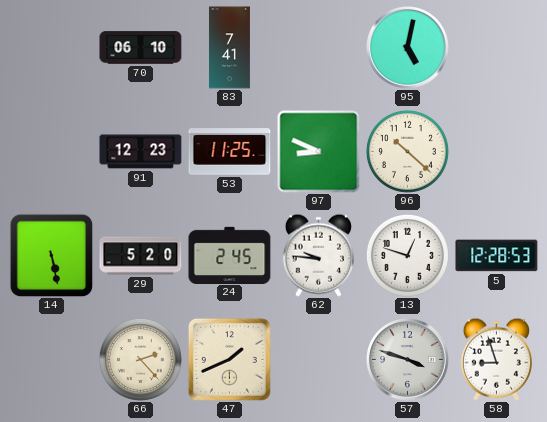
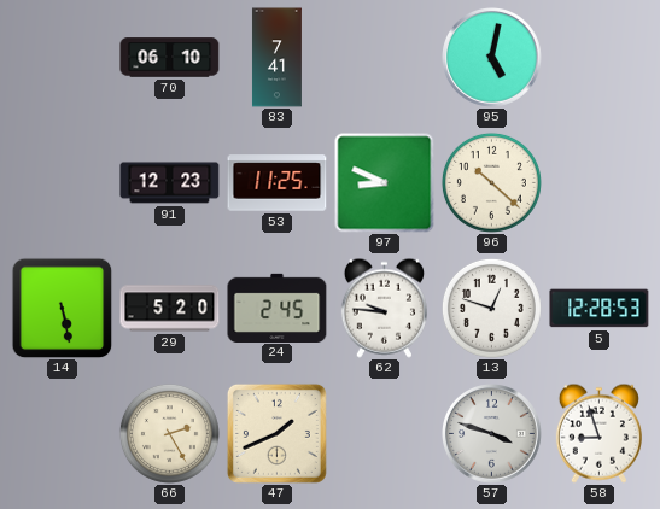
66: 2:23 -> 2:25 (169, 433)
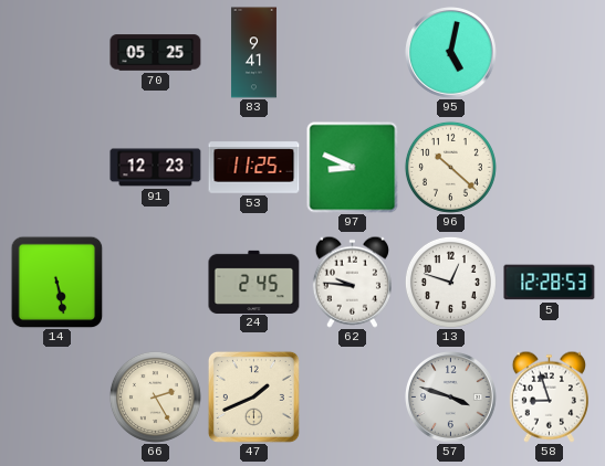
70: 06:10 -> 05:25 (156, 53)
83: 7:41 -> 9:41 (253, 53)
29: 5:20 -> none (170, 309)
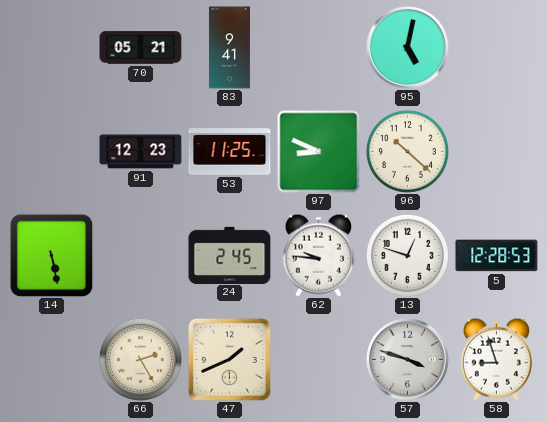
70: 05:25 -> 05:21 (141, 48)
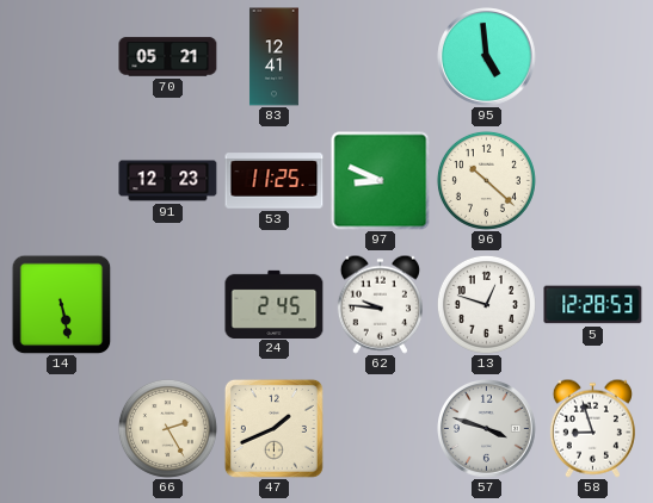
83: 9:41 -> 12:41 (273, 57)
95: 5:02 -> 4:59 (487, 57)
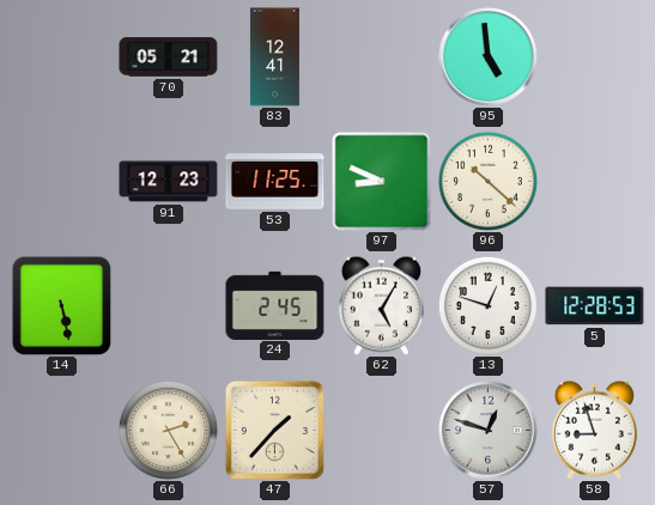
62: 9:46 -> 5:05 (381, 305)
47: 1:41 -> 1:37 (274, 430)
57: 3:48 -> 12:48 (489, 431)
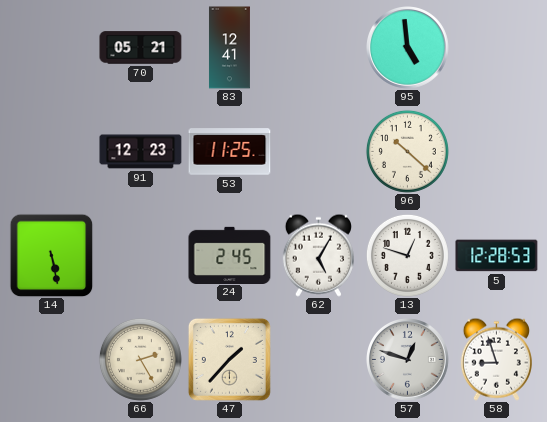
97: 8:49 -> none (382, 182)
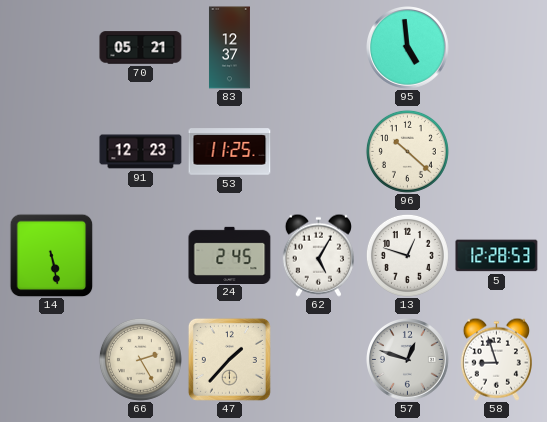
83: 12:41 -> 12:37 (229, 48)
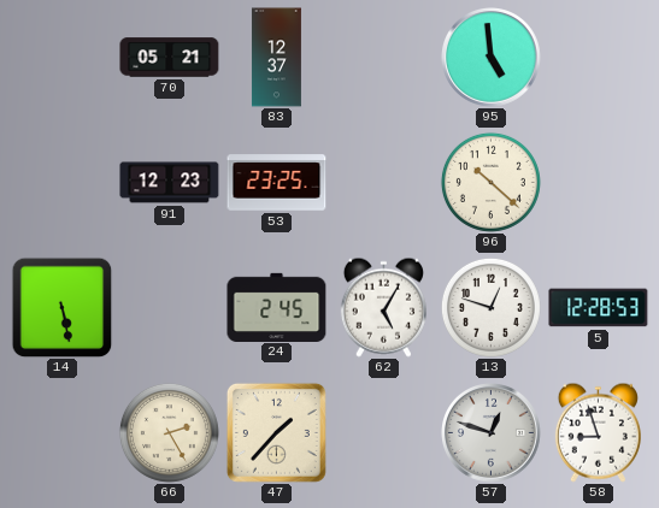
53: 11:25 -> 23:25 (277, 183)
